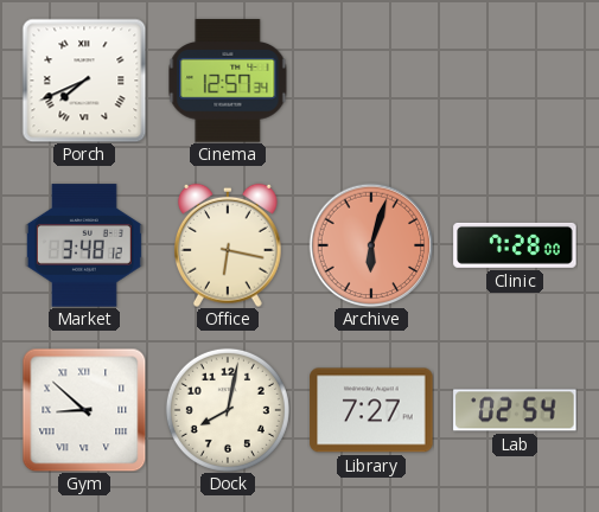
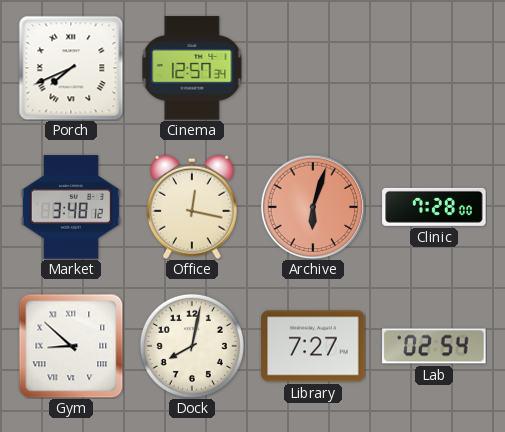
Office: 6:17 -> 12:17 (193, 207)
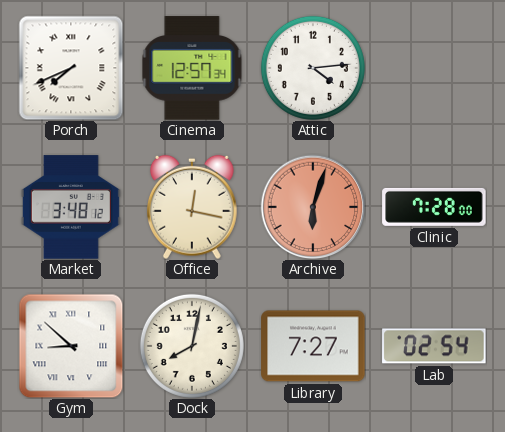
Attic: none -> 4:14 (313, 68)
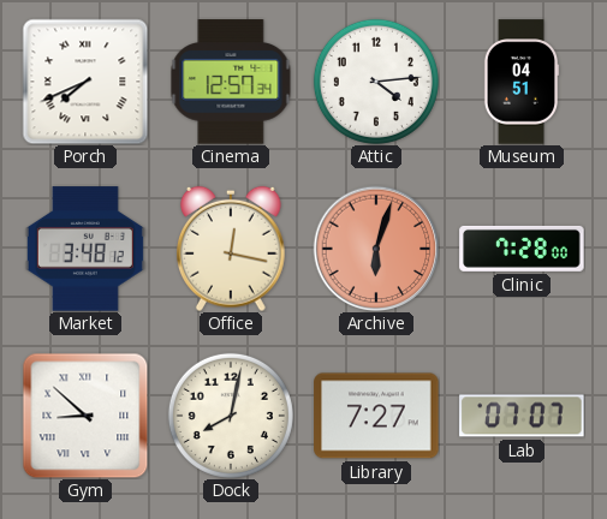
Museum: none -> 04:51 (522, 82)
Lab: 02:54 -> 07:07 (522, 416)
